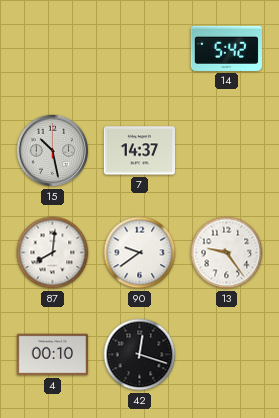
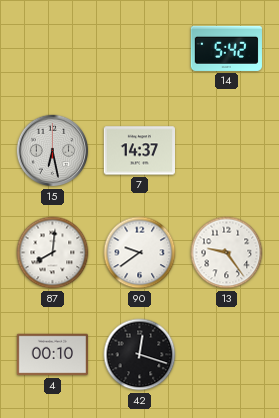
15: 10:28 -> 6:28 (53, 151)
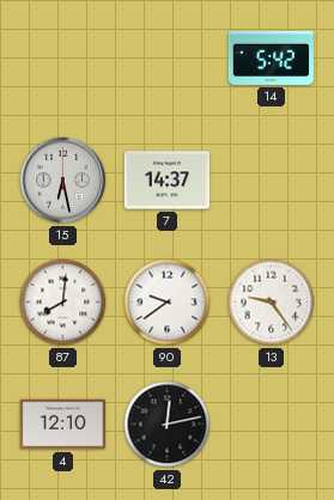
4: 00:10 -> 12:10 (62, 425)
42: 12:18 -> 12:13 (168, 425)
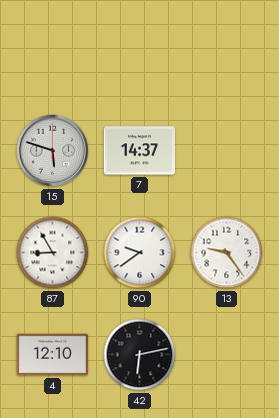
14: 5:42 -> none (271, 57)
15: 6:28 -> 5:48 (53, 151)
87: 8:01 -> 8:55 (53, 253)
42: 12:13 -> 6:13 (140, 355)
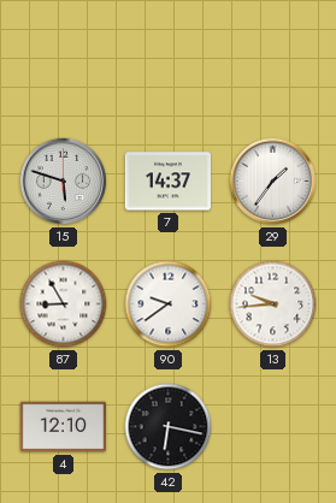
29: none -> 1:36 (273, 182)
13: 9:24 -> 9:44 (273, 304)
42: 6:13 -> 6:17 (169, 427)
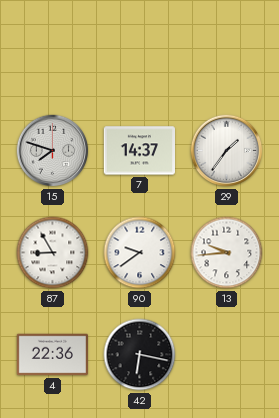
15: 5:48 -> 7:48 (53, 151)
4: 12:10 -> 22:36 (52, 355)
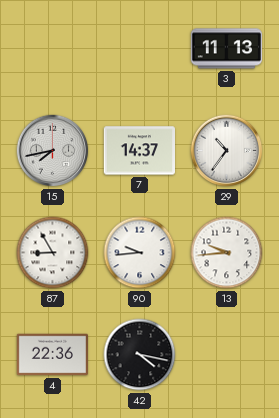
3: none -> 11:13 (226, 49)
15: 7:48 -> 7:43 (53, 151)
29: 1:36 -> 10:36 (227, 151)
90: 9:39 -> 9:44 (140, 253)
42: 6:17 -> 4:17 (140, 355)
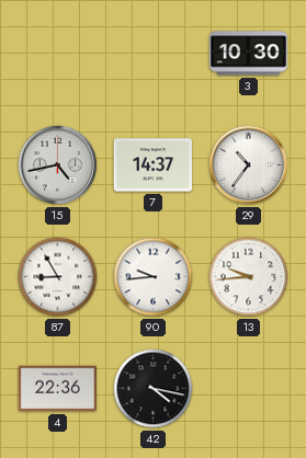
3: 11:13 -> 10:30 (248, 54)
15: 7:43 -> 4:43 (58, 165)
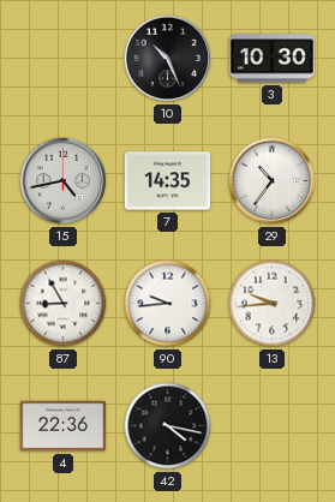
10: none -> 10:26 (168, 59)
7: 14:37 -> 14:35 (167, 181)
